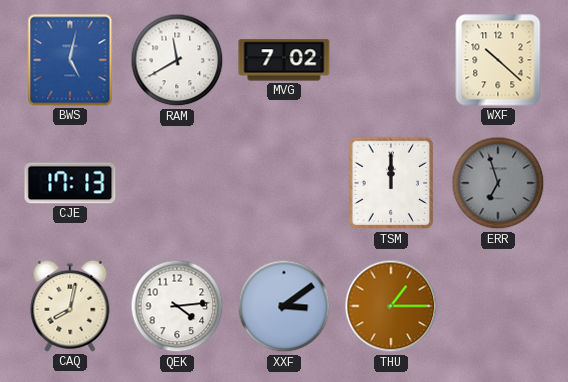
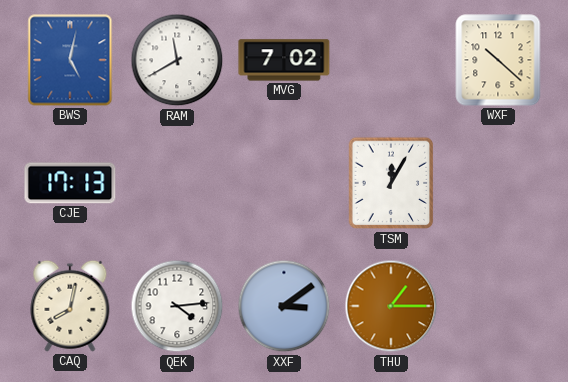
TSM: 12:00 -> 12:05 (391, 183)
ERR: 6:57 -> none (498, 183)
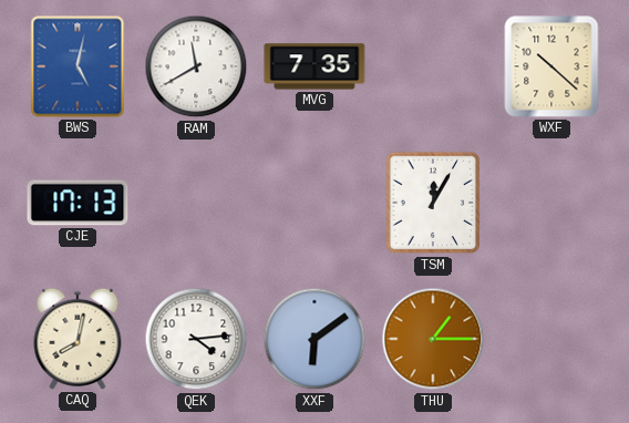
MVG: 7:02 -> 7:35 (314, 66)
XXF: 3:09 -> 6:09 (314, 339)
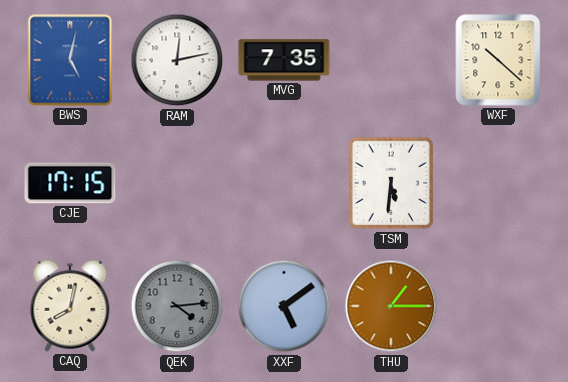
RAM: 11:40 -> 12:13 (177, 60)
CJE: 17:13 -> 17:15 (70, 183)
TSM: 12:05 -> 5:31 (391, 183)
QEK dial: white -> grey (177, 306)
XXF: 6:09 -> 5:09 (284, 306)
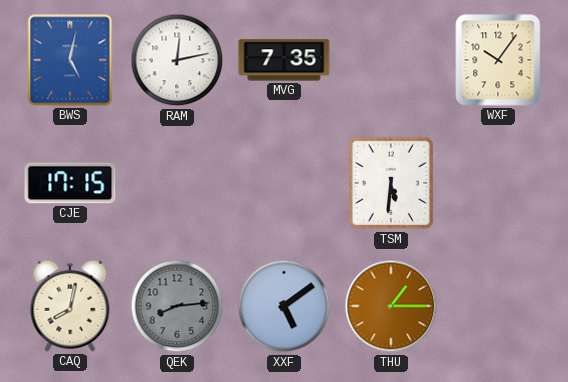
WXF: 10:22 -> 10:06 (498, 60)
QEK: 4:14 -> 8:14 (177, 306)
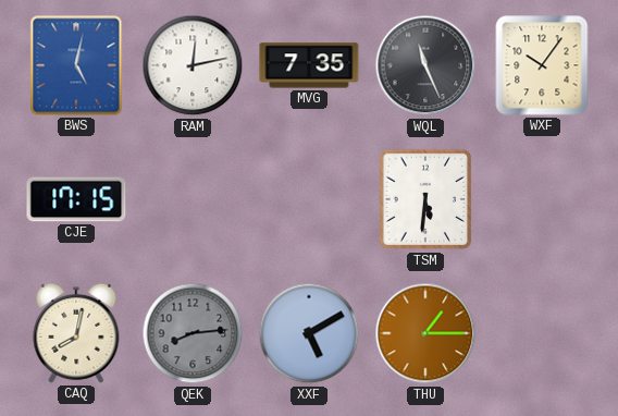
WQL: none -> 11:26 (425, 65)
XXF: 5:09 -> 5:10 (309, 333)
